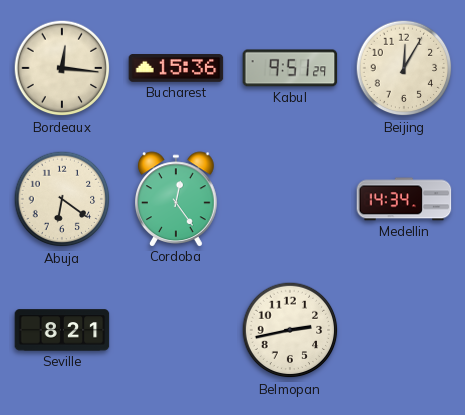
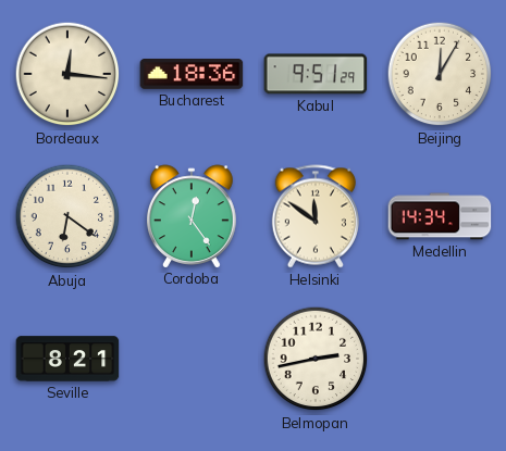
Bucharest: 15:36 -> 18:36 (192, 75)
Helsinki: none -> 11:51 (316, 216)
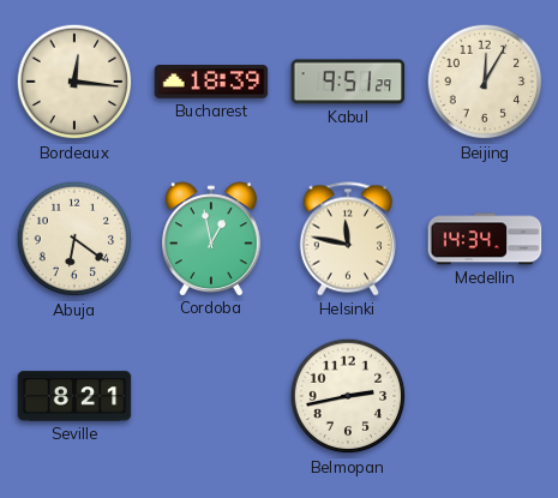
Bucharest: 18:36 -> 18:39 (211, 83)
Cordoba: 12:24 -> 12:58 (212, 239)
Helsinki: 11:51 -> 11:47 (348, 239)
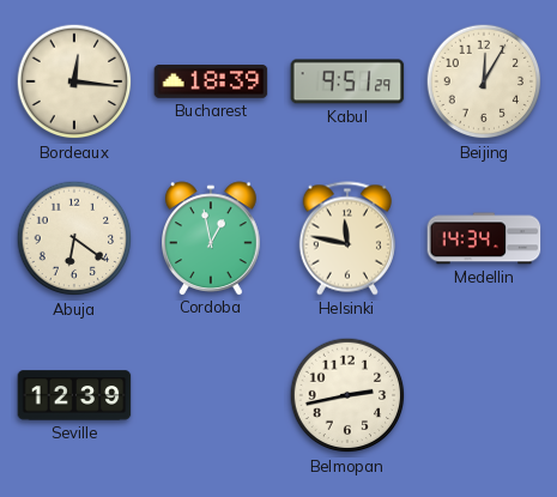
Seville: 8:21 -> 12:39 (74, 395)
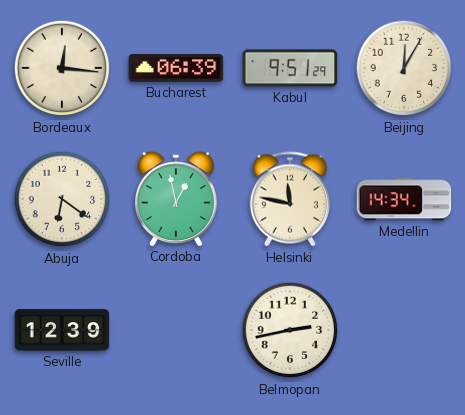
Bucharest: 18:39 -> 06:39 (176, 69)
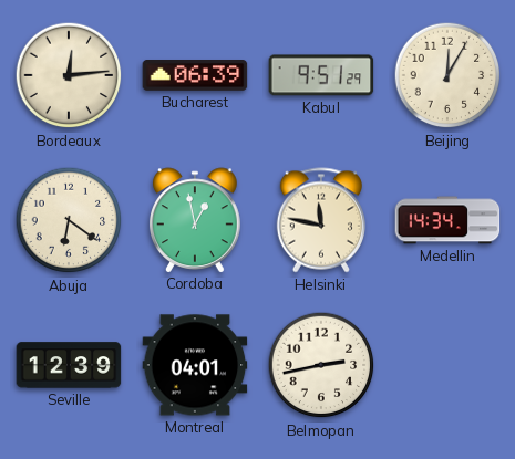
Bordeaux: 12:16 -> 12:14 (69, 75)
Montreal: none -> 04:01 (195, 365)
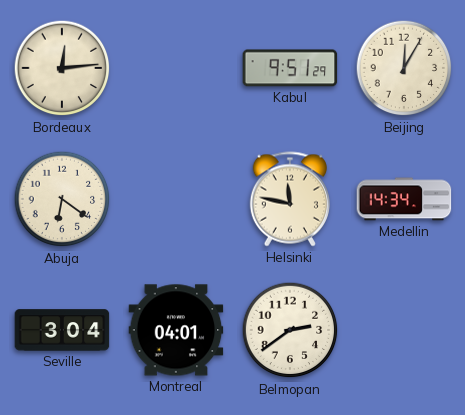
Bucharest: 06:39 -> none (195, 76)
Cordoba: 12:58 -> none (196, 220)
Seville: 12:39 -> 3:04 (62, 330)
Belmopan: 2:43 -> 2:39 (290, 330)
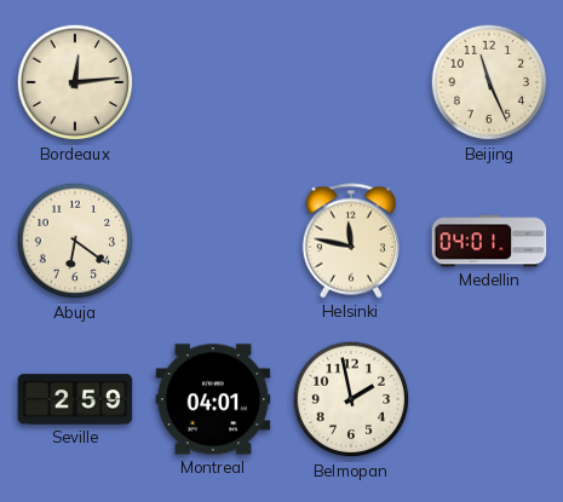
Kabul: 9:51 -> none (290, 68)
Beijing: 12:05 -> 11:26 (489, 82)
Medellin: 14:34 -> 04:01 (489, 241)
Seville: 3:04 -> 2:59 (75, 399)
Belmopan: 2:39 -> 1:58 (351, 399)
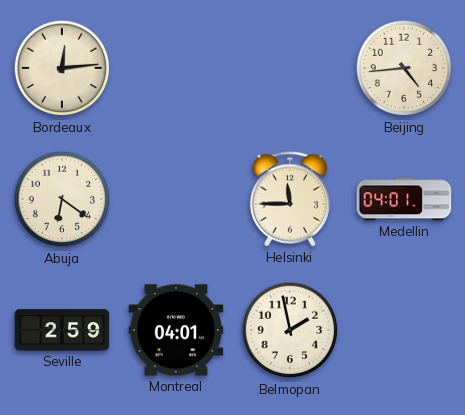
Beijing: 11:26 -> 4:44 (404, 68)
Helsinki: 11:47 -> 11:45 (290, 199)
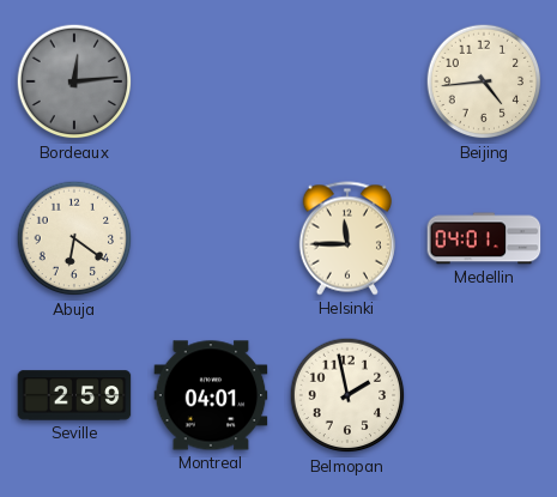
Bordeaux dial: cream -> grey (74, 81)
